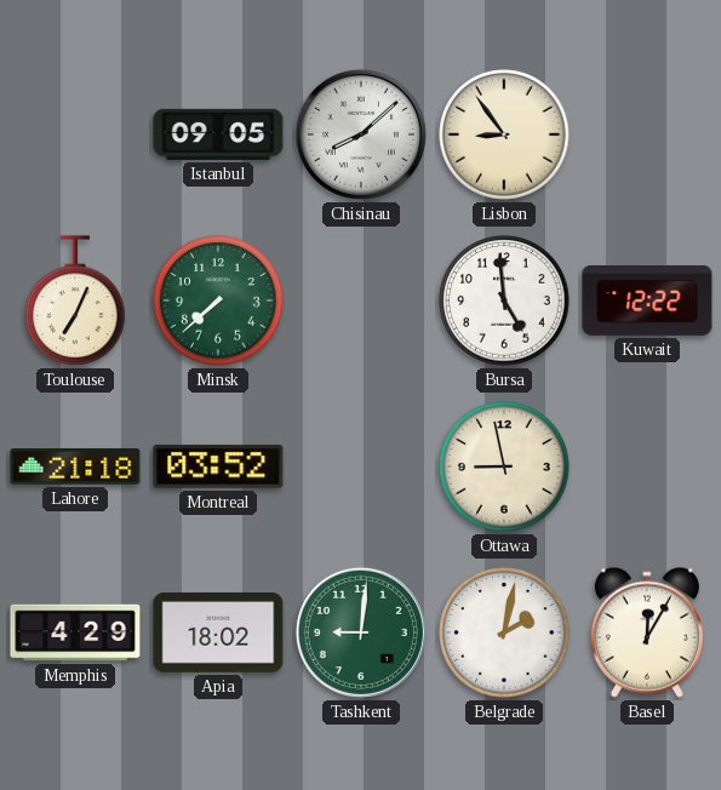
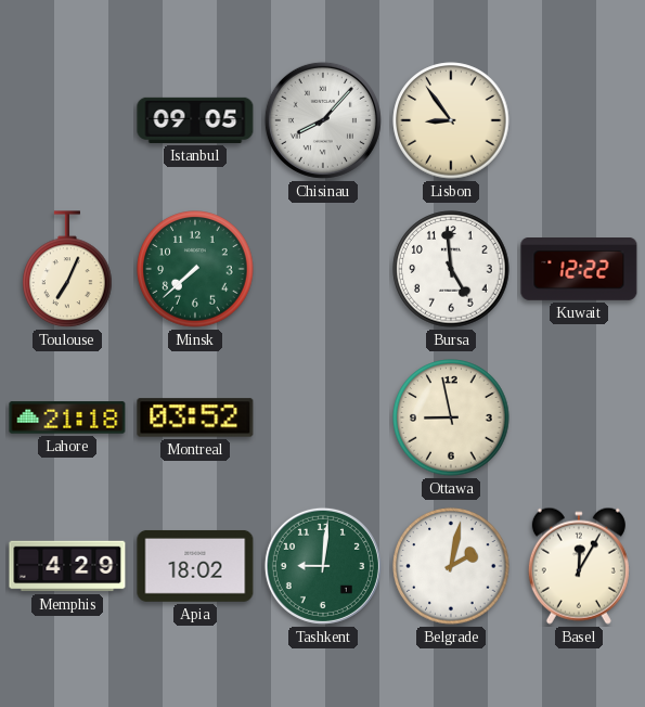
Chisinau: 8:08 -> 8:07 (323, 120)
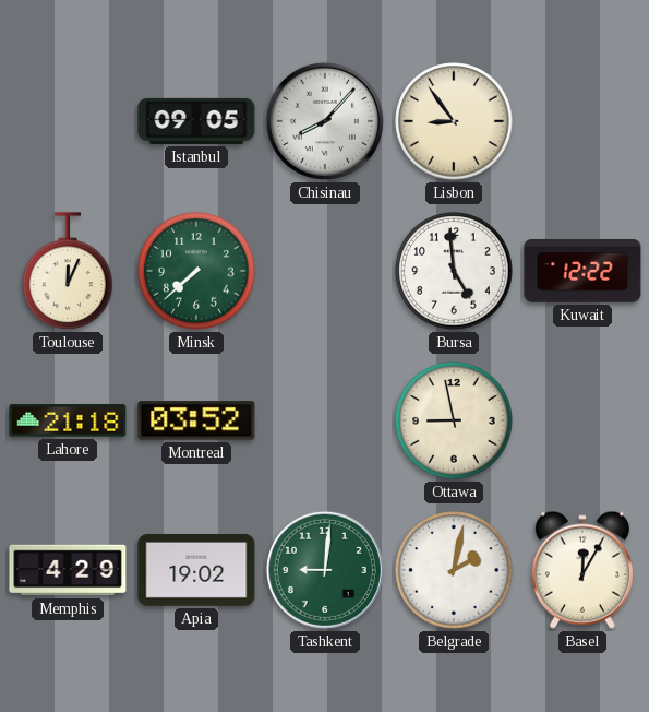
Toulouse: 7:04 -> 12:04 (68, 272)
Apia: 18:02 -> 19:02 (196, 570)
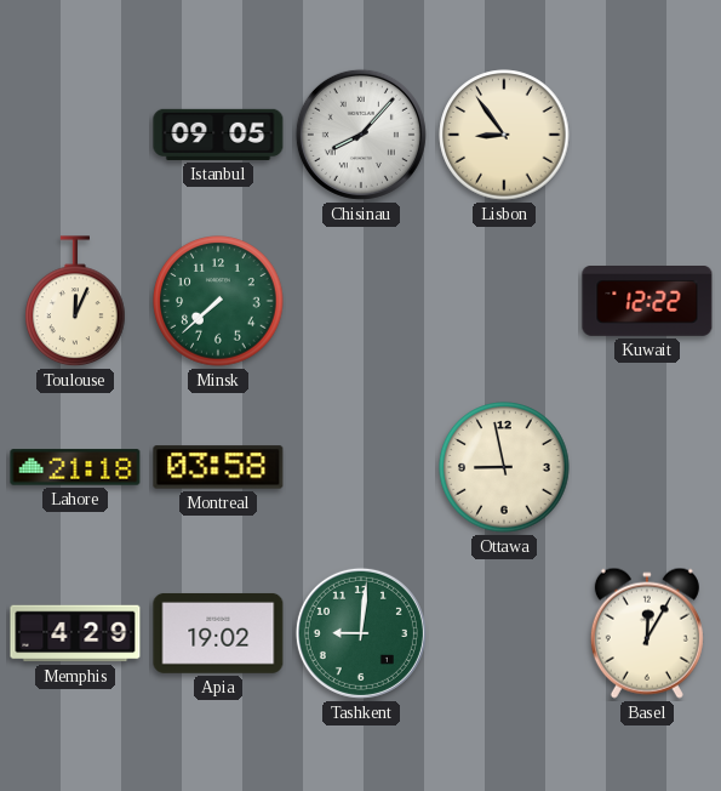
Bursa: 4:59 -> none (454, 271)
Montreal: 03:52 -> 03:58 (218, 467)
Belgrade: 2:02 -> none (454, 570)
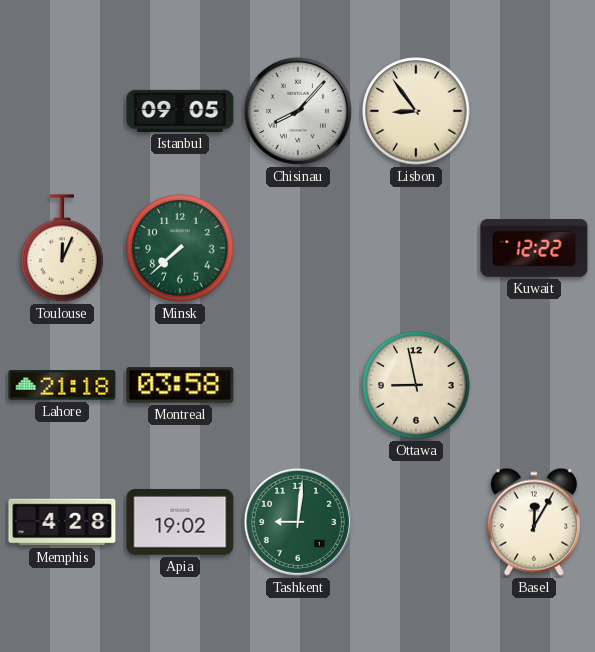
Memphis: 4:29 -> 4:28 (62, 522)
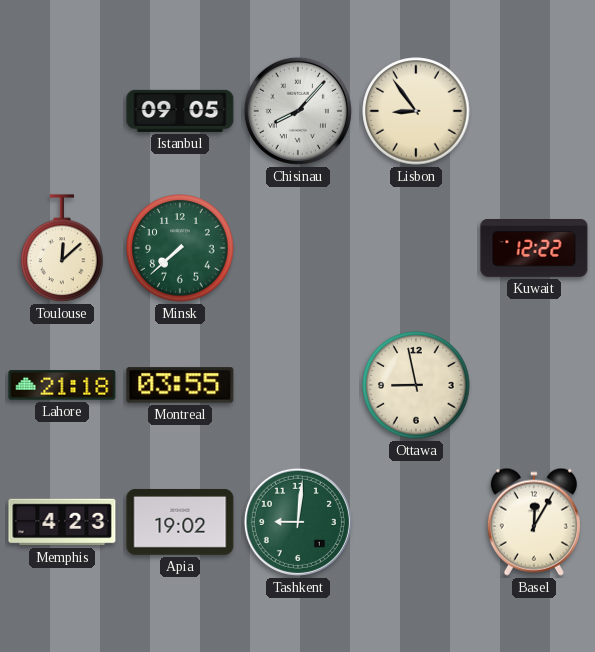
Toulouse: 12:04 -> 12:08 (62, 249)
Montreal: 03:58 -> 03:55 (180, 385)
Memphis: 4:28 -> 4:23 (62, 522)
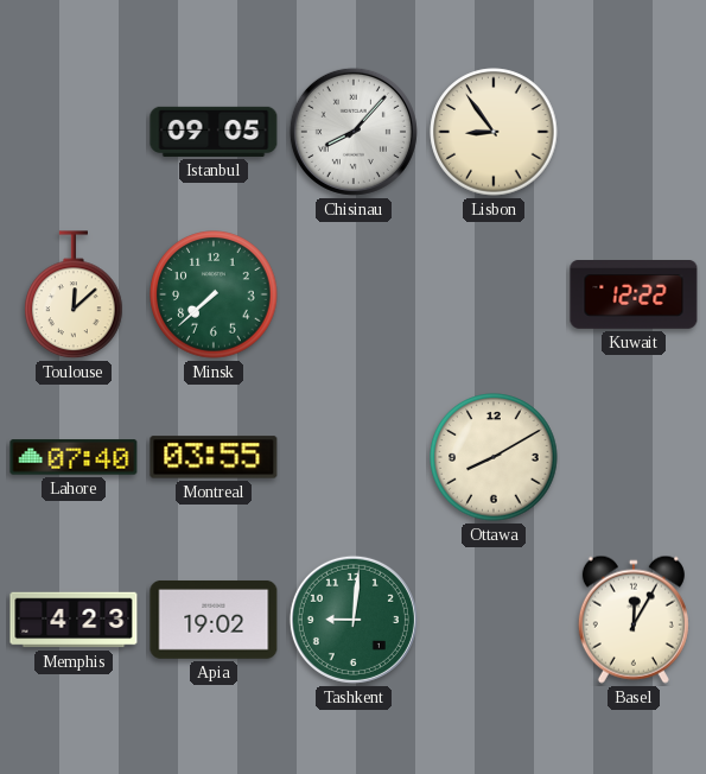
Lahore: 21:18 -> 07:40 (74, 457)
Ottawa: 8:58 -> 8:10 (494, 457)
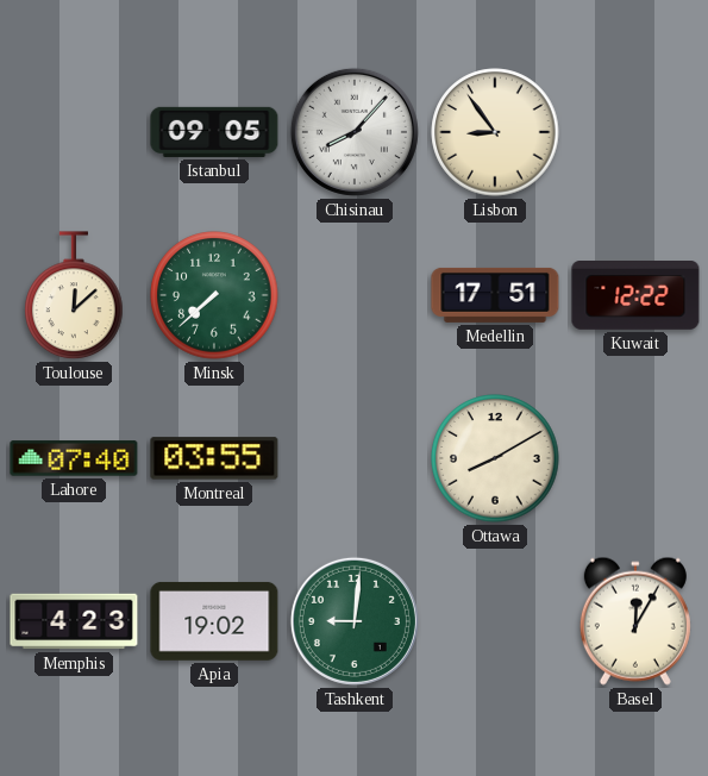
Medellin: none -> 17:51 (495, 295)
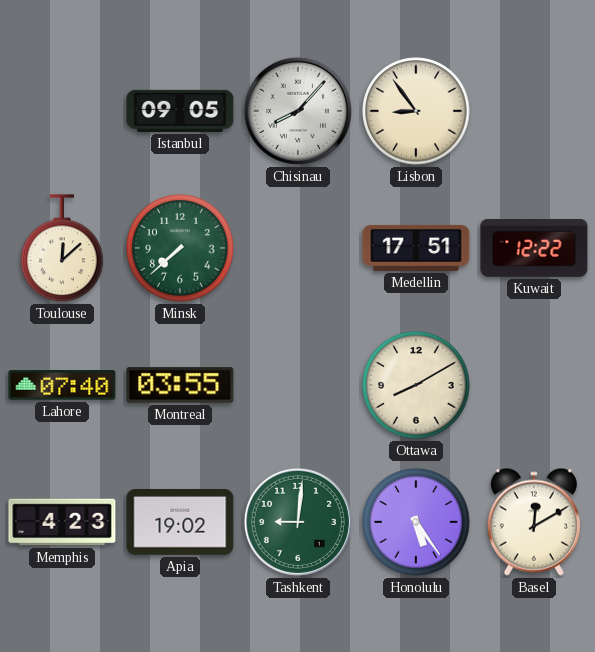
Honolulu: none -> 5:24 (416, 522)
Basel: 12:05 -> 12:10 (534, 522)
